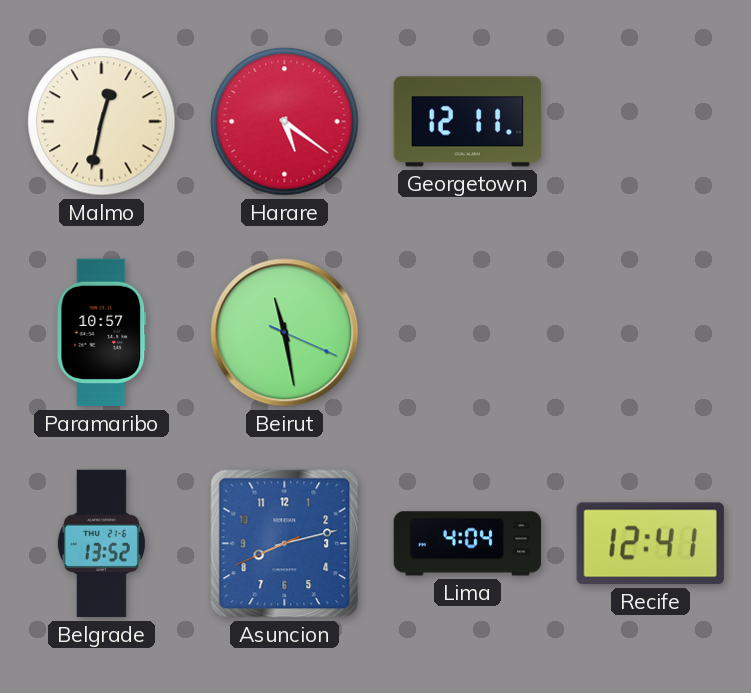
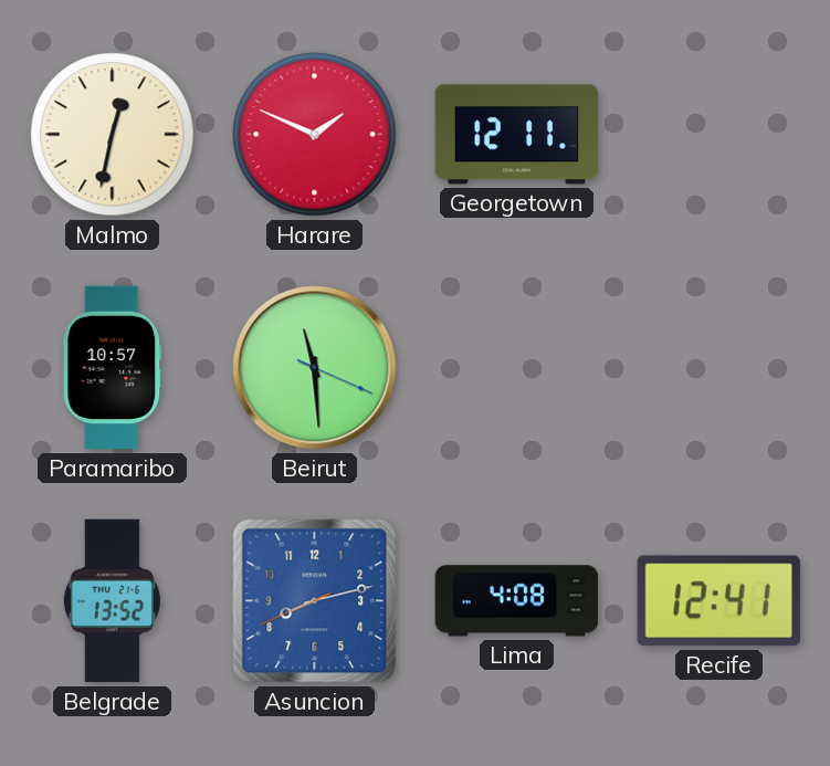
Harare: 5:21 -> 1:49 (315, 135)
Beirut: 11:28 -> 11:29 (315, 368)
Lima: 4:04 -> 4:08 (517, 601)
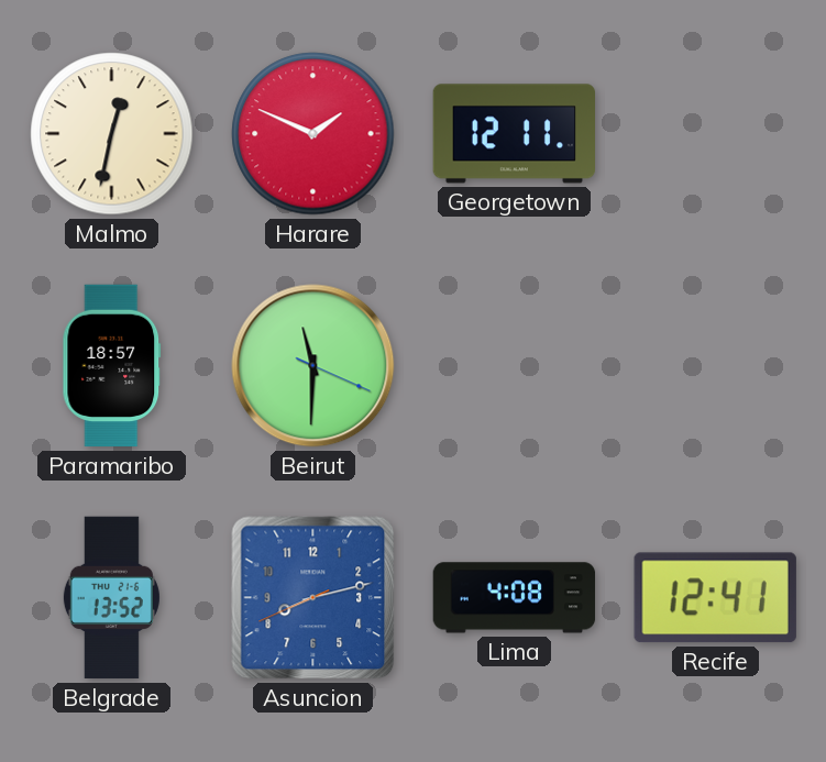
Paramaribo: 10:57 -> 18:57 (112, 366)
Beirut: 11:29 -> 11:30 (313, 366)
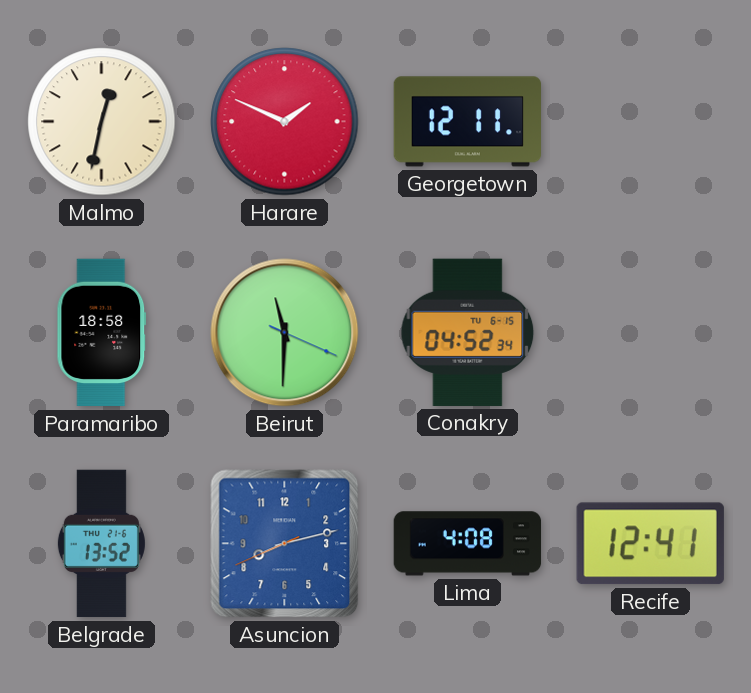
Paramaribo: 18:57 -> 18:58 (102, 333)
Conakry: none -> 04:52 (468, 332)
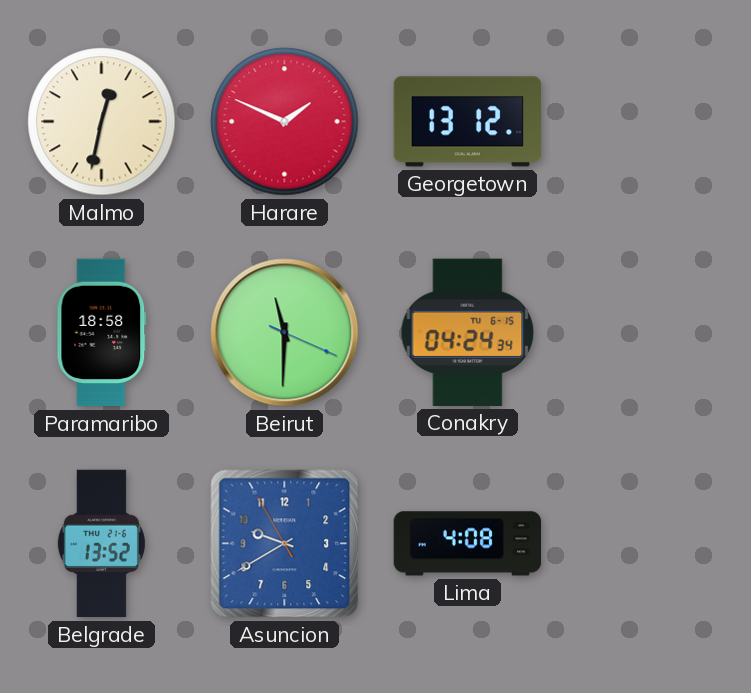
Georgetown: 12:11 -> 13:12 (468, 122)
Conakry: 04:52 -> 04:24 (468, 332)
Asuncion: 8:12 -> 9:39 (285, 544)
Recife: 12:41 -> none (650, 544)
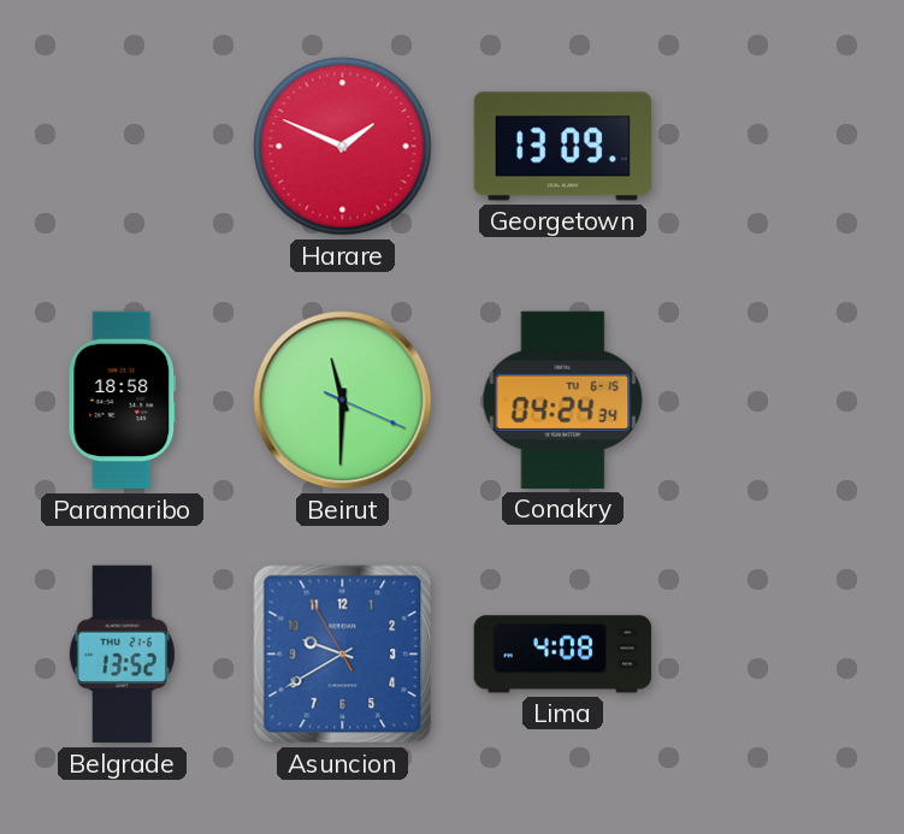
Malmo: 12:32 -> none (102, 122)
Georgetown: 13:12 -> 13:09 (563, 147)
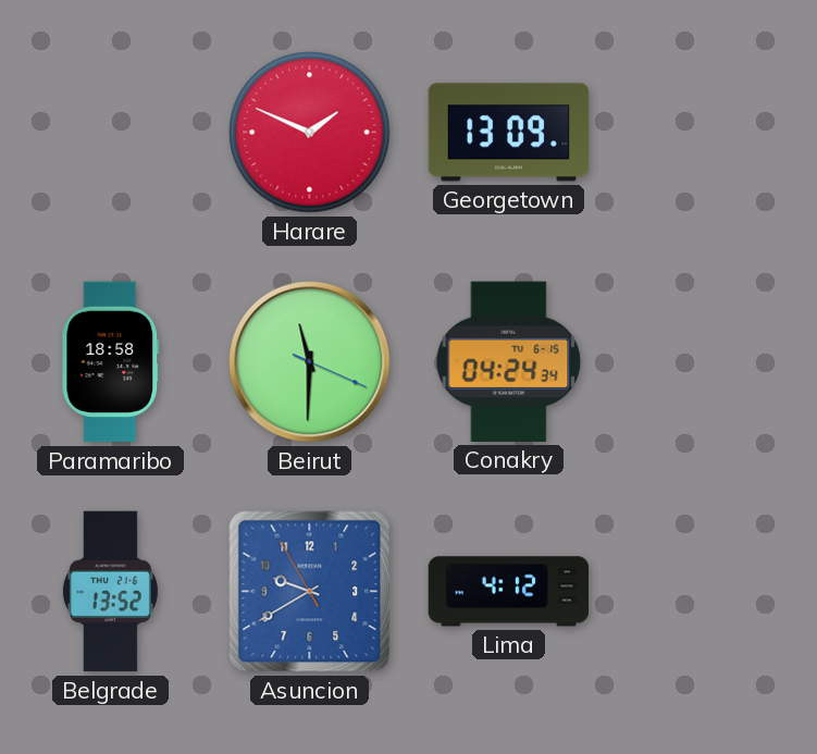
Lima: 4:08 -> 4:12 (509, 592)
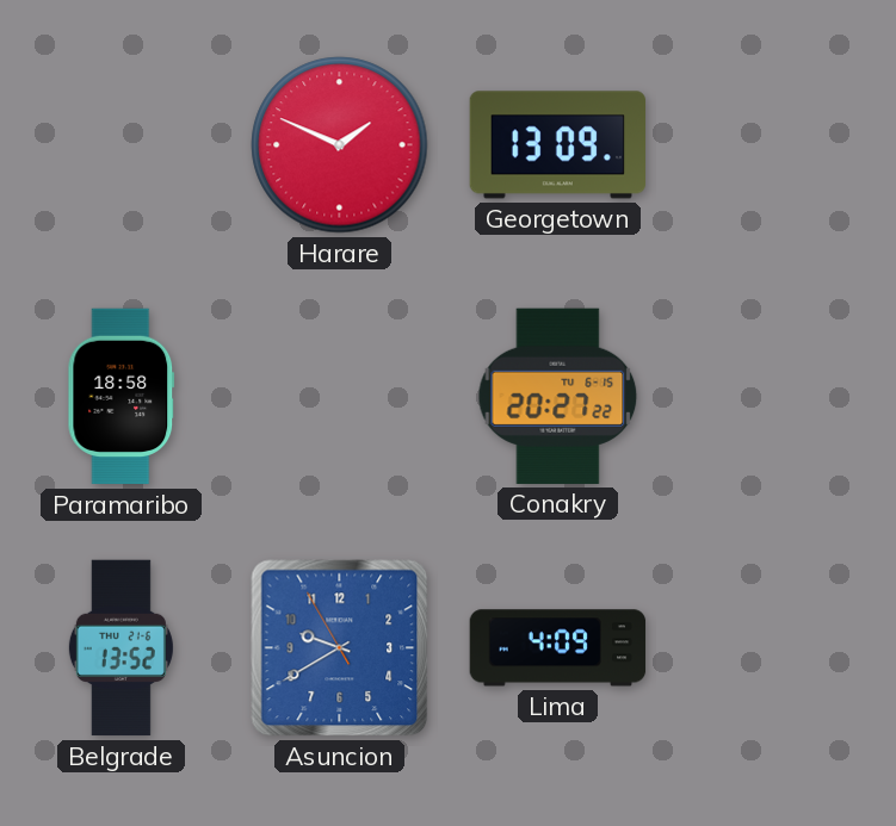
Beirut: 11:30 -> none (310, 362)
Conakry: 04:24 -> 20:27 (558, 396)
Lima: 4:12 -> 4:09 (558, 648)
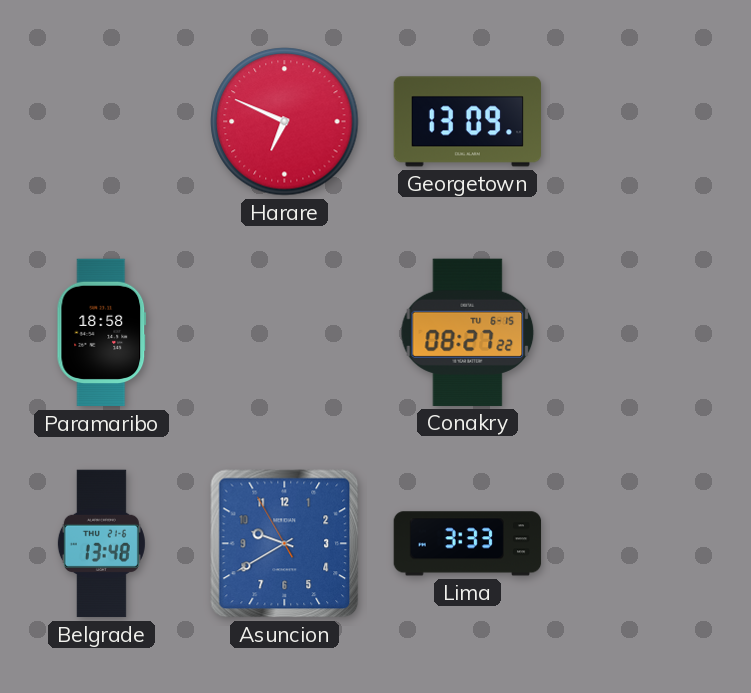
Harare: 1:49 -> 6:49 (285, 122)
Conakry: 20:27 -> 08:27 (468, 332)
Belgrade: 13:52 -> 13:48 (101, 544)
Lima: 4:09 -> 3:33 (468, 544)
